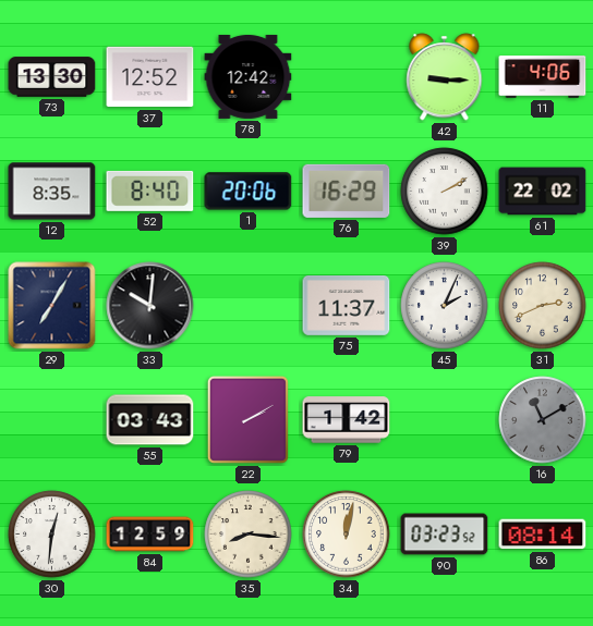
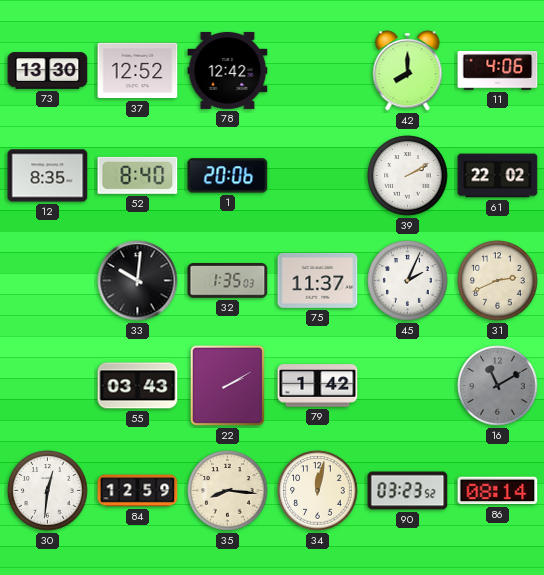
42: 9:15 -> 8:00 (408, 71)
76: 16:29 -> none (347, 191)
29: 7:05 -> none (52, 306)
32: none -> 1:35 (228, 281)
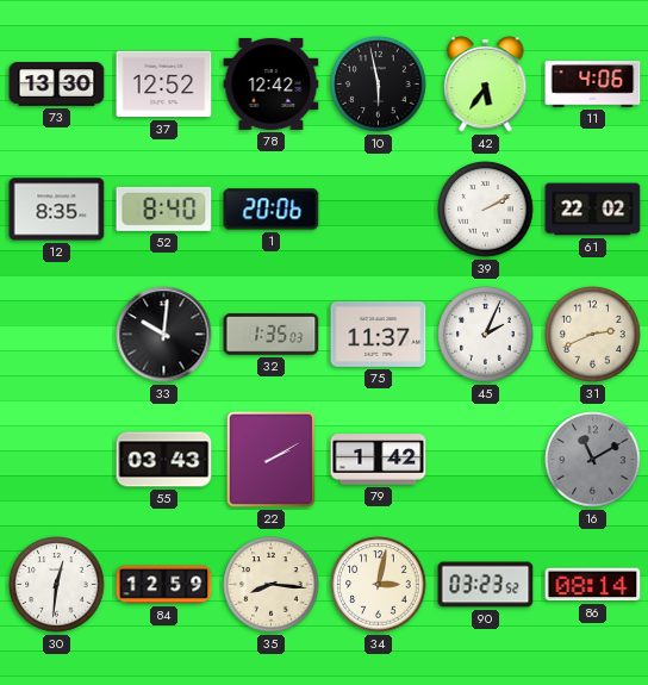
10: none -> 5:58 (379, 85)
42: 8:00 -> 5:36 (486, 85)
34: 12:02 -> 3:02 (379, 585)
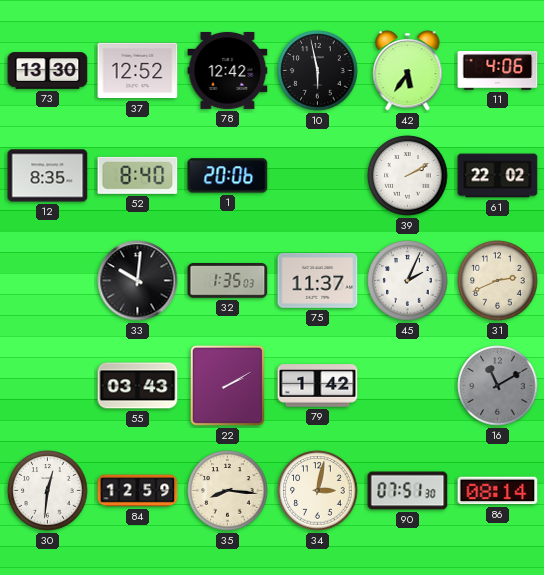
90: 03:23 -> 07:51 (408, 491)
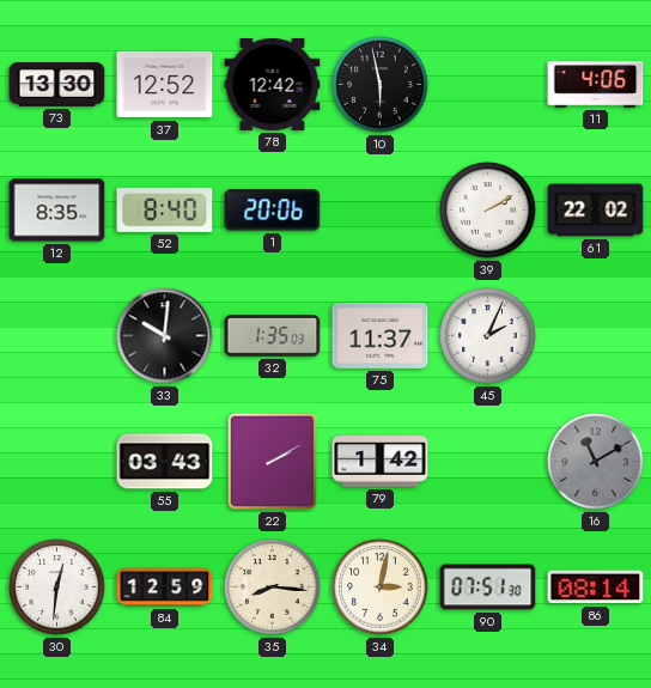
42: 5:36 -> none (408, 71)
31: 2:41 -> none (498, 281)
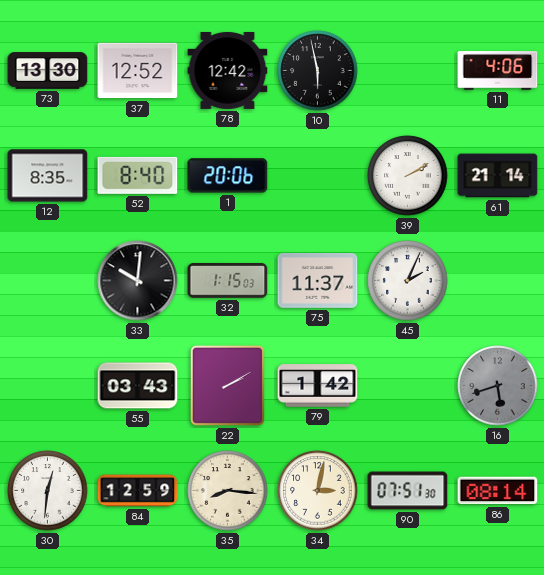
61: 22:02 -> 21:14 (498, 176)
32: 1:35 -> 1:15 (228, 281)
16: 11:10 -> 5:42 (498, 386)
